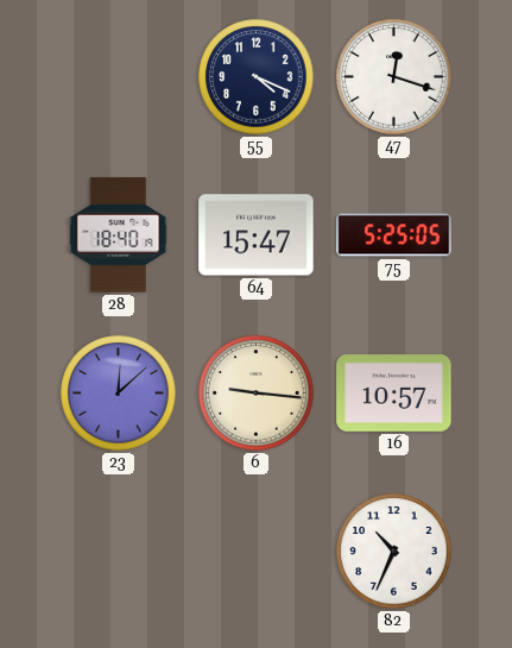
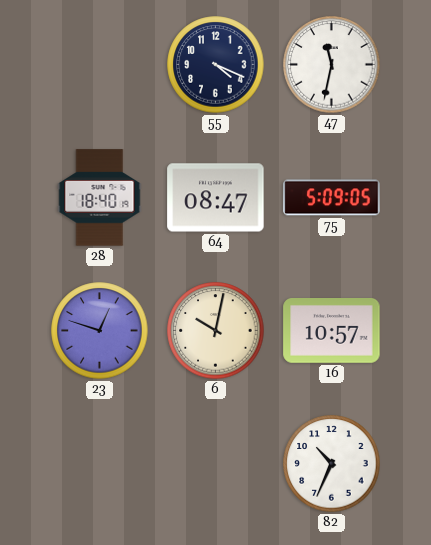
47: 12:18 -> 11:32 (332, 65)
64: 15:47 -> 08:47 (216, 198)
75: 5:25 -> 5:09 (332, 198)
23: 12:08 -> 12:48 (100, 331)
6: 9:16 -> 10:02 (216, 331)
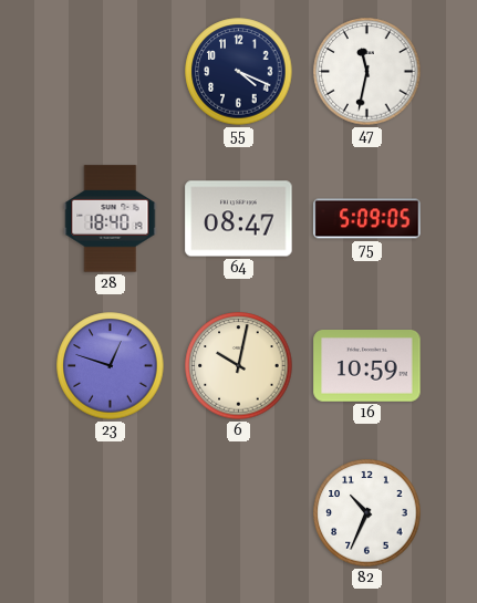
16: 10:57 -> 10:59 (367, 366)
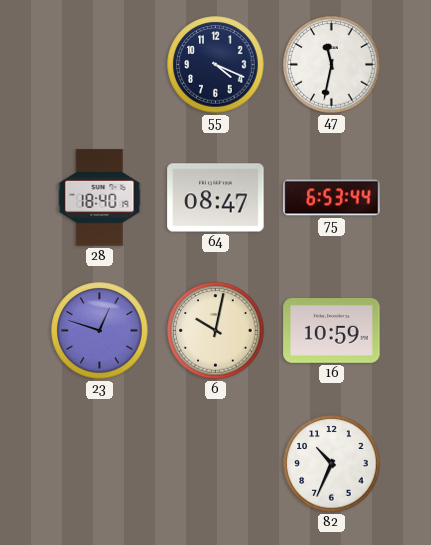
75: 5:09 -> 6:53 (332, 198)
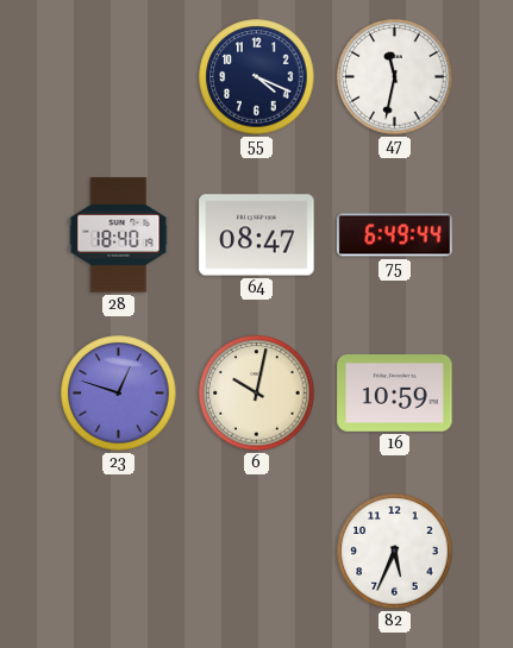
75: 6:53 -> 6:49 (395, 235)
82: 10:34 -> 5:34 (395, 552)
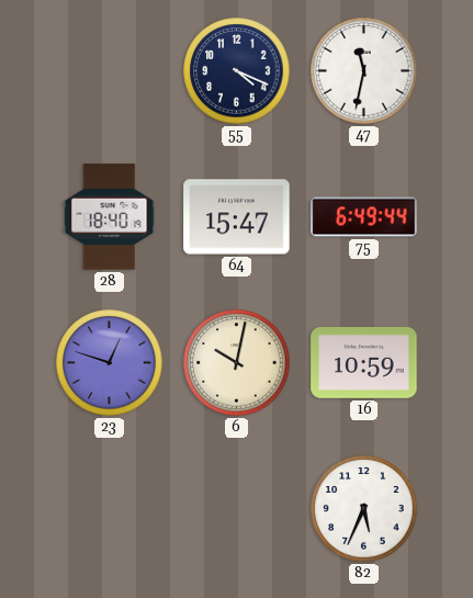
64: 08:47 -> 15:47 (237, 217)
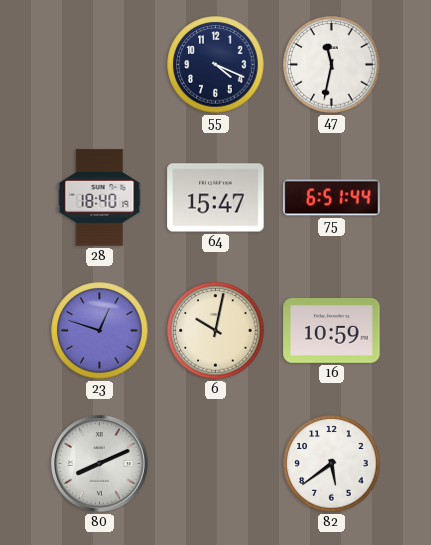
75: 6:49 -> 6:51 (332, 198)
80: none -> 8:11 (100, 464)
82: 5:34 -> 5:39 (332, 464)
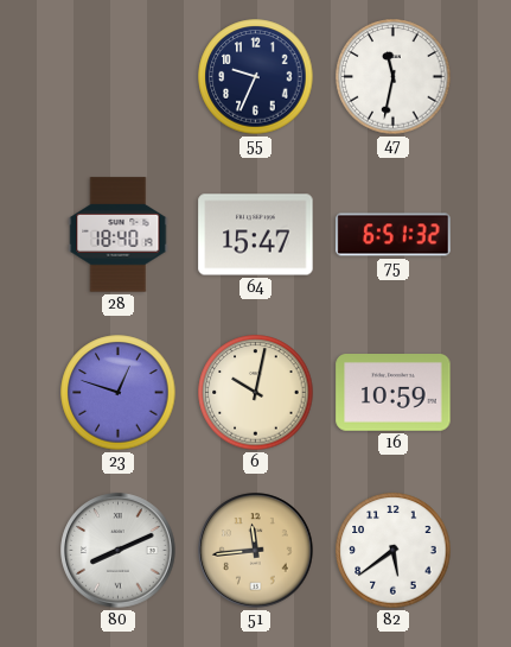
55: 4:19 -> 9:34 (256, 77)
75: 6:51:44 -> 6:51:32 (394, 235)
51: none -> 11:44 (256, 551)
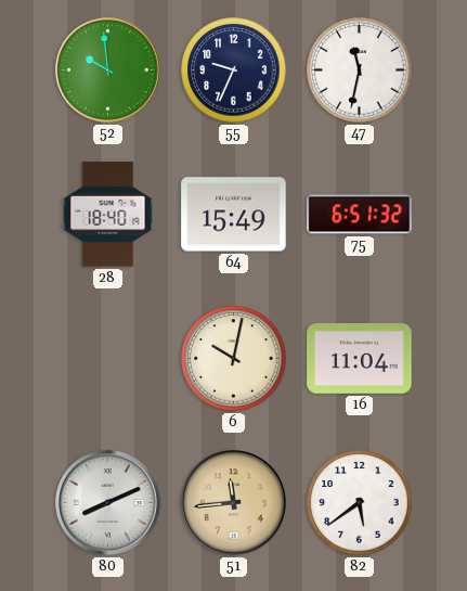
52: none -> 9:59 (108, 70)
64: 15:47 -> 15:49 (234, 215)
23: 12:48 -> none (119, 393)
16: 10:59 -> 11:04 (360, 359)
